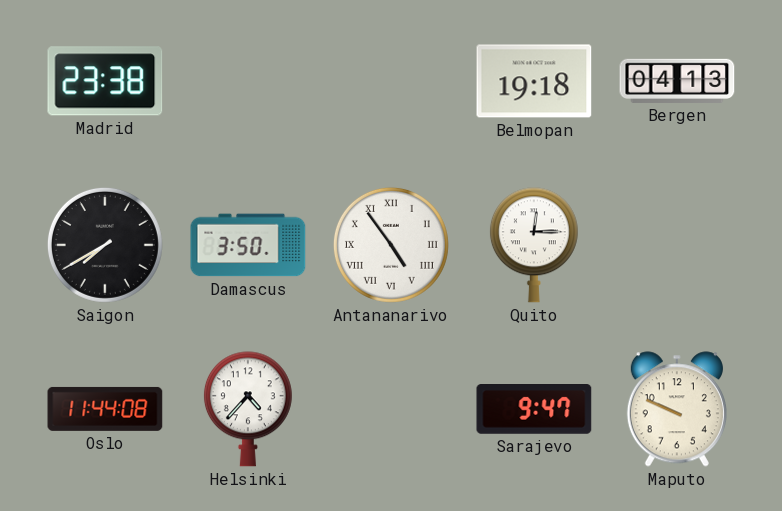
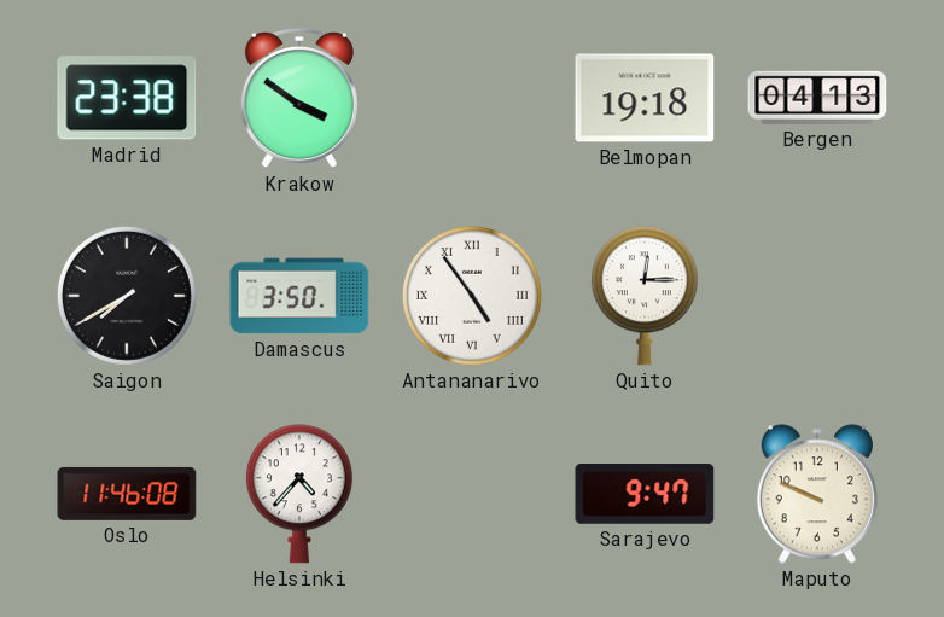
Krakow: none -> 3:51 (299, 98)
Oslo: 11:44 -> 11:46 (127, 494)
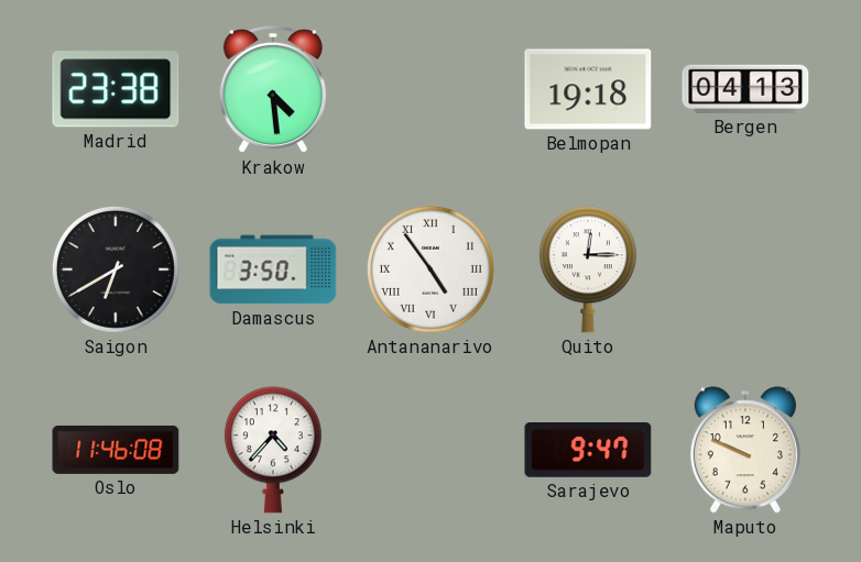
Krakow: 3:51 -> 4:29 (273, 89)
Saigon: 7:40 -> 6:40 (116, 269)
